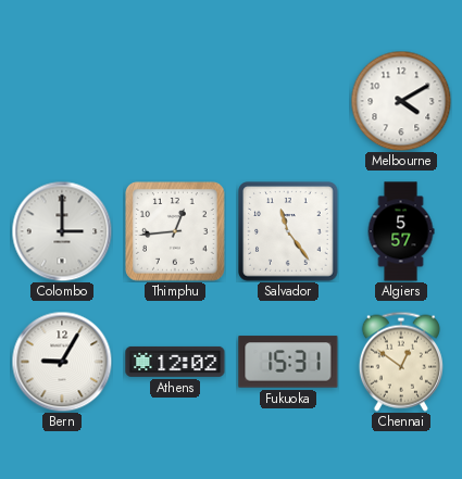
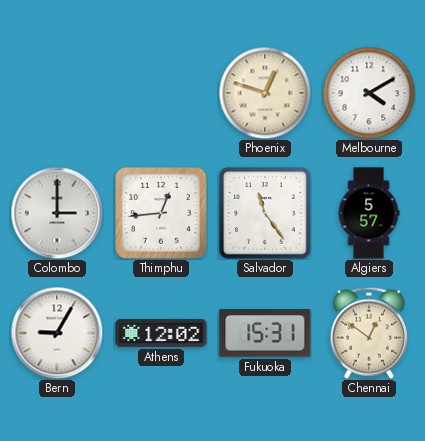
Phoenix: none -> 12:48 (265, 93)
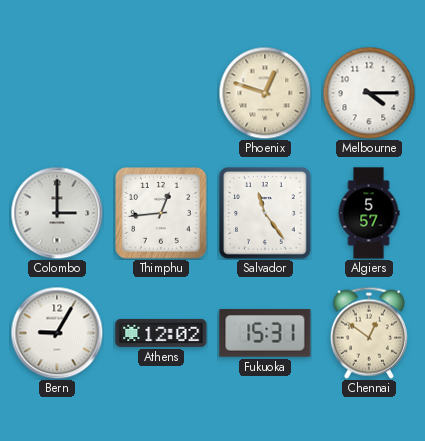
Melbourne: 4:10 -> 4:15 (369, 93)
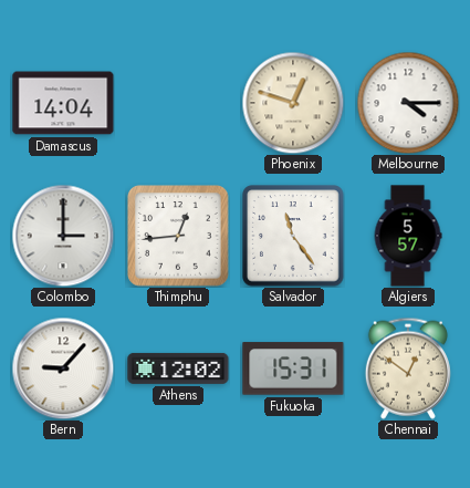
Damascus: none -> 14:04 (63, 103)
Bern: 9:05 -> 9:07 (63, 368)
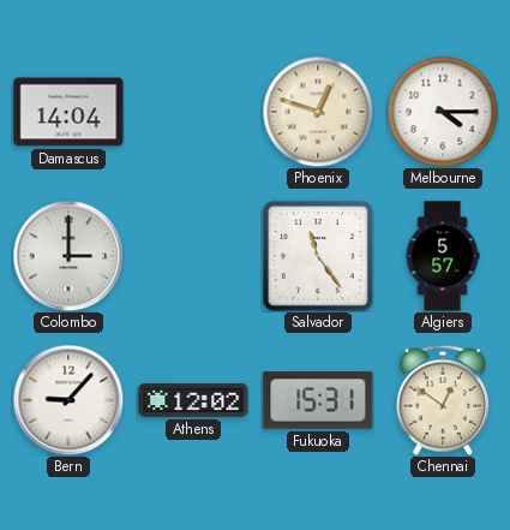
Thimphu: 12:44 -> none (179, 237)
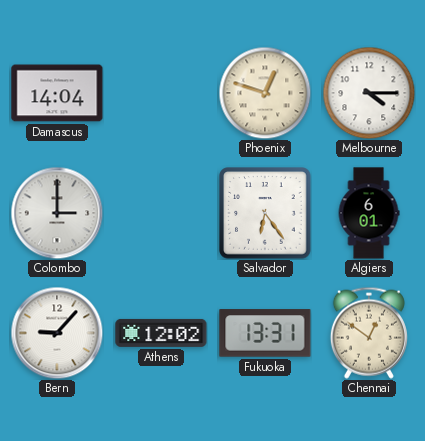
Salvador: 11:24 -> 6:24 (265, 213)
Algiers: 5:57 -> 6:01 (369, 213)
Fukuoka: 15:31 -> 13:31 (265, 333)
